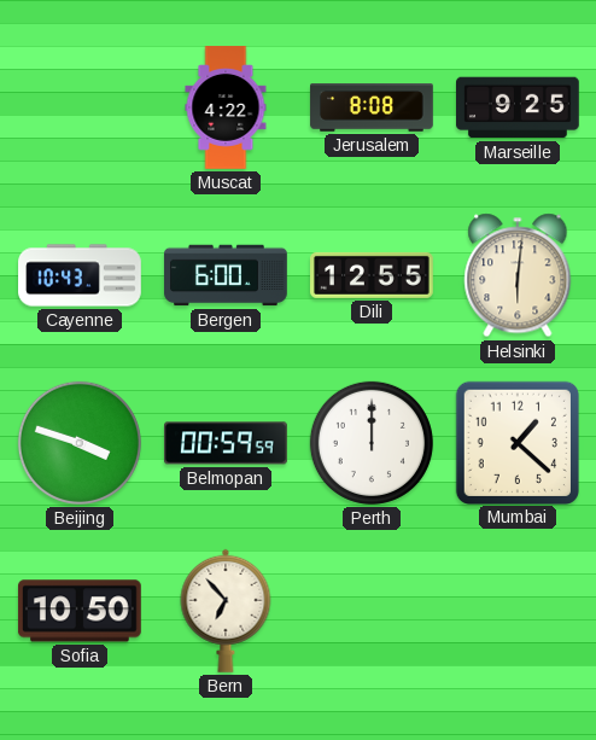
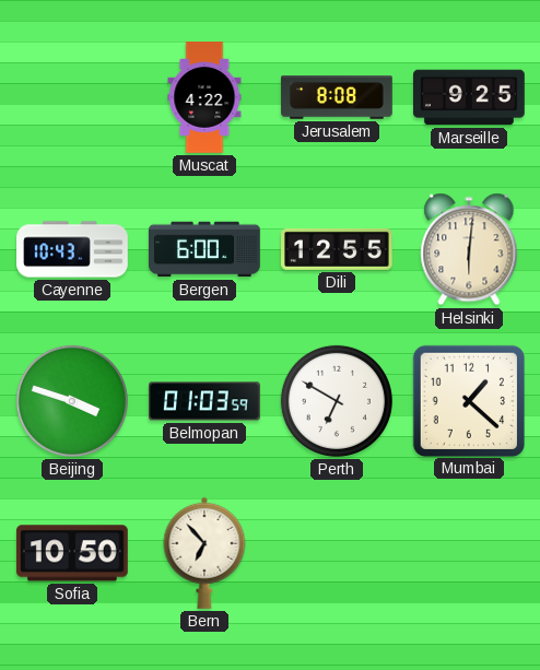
Belmopan: 00:59 -> 01:03 (206, 401)
Perth: 12:00 -> 6:50 (337, 401)
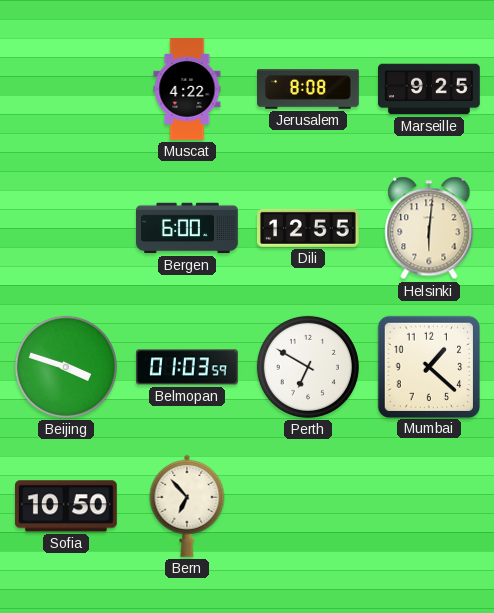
Cayenne: 10:43 -> none (72, 249)
